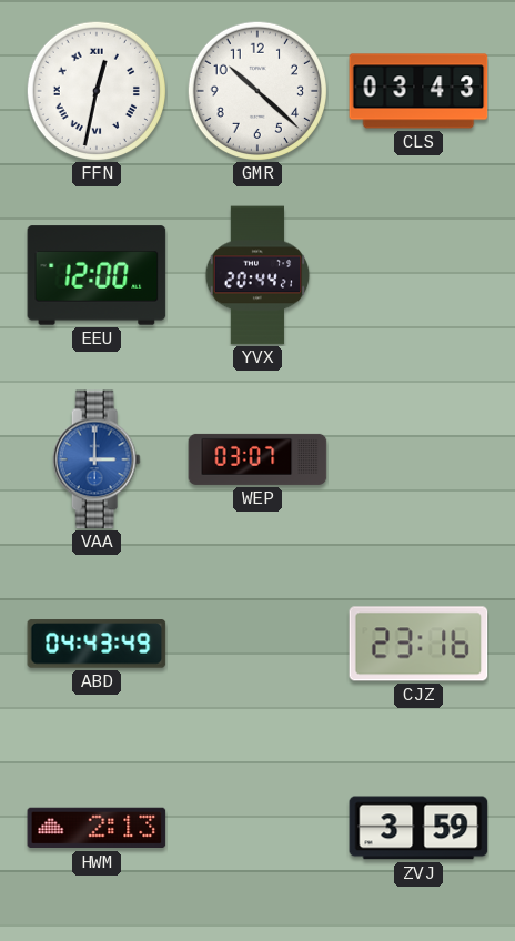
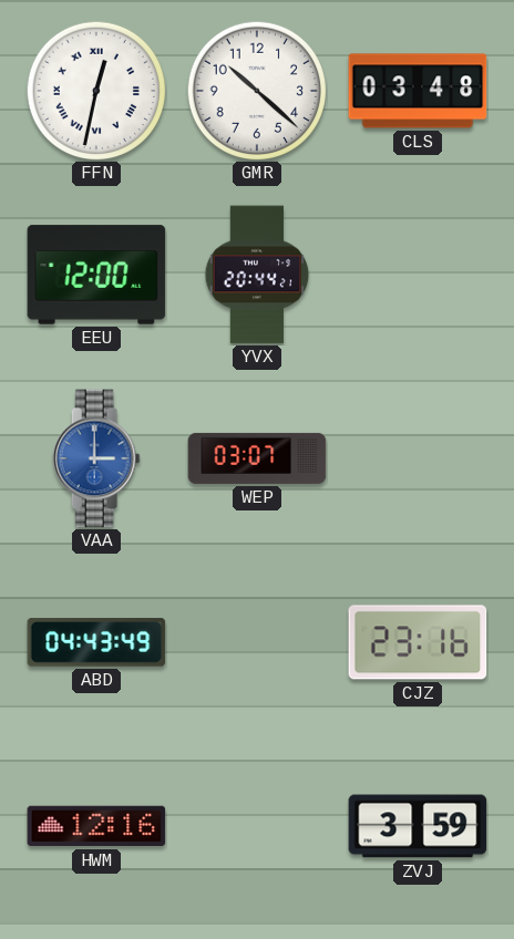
CLS: 03:43 -> 03:48 (418, 91)
HWM: 2:13 -> 12:16 (96, 826)
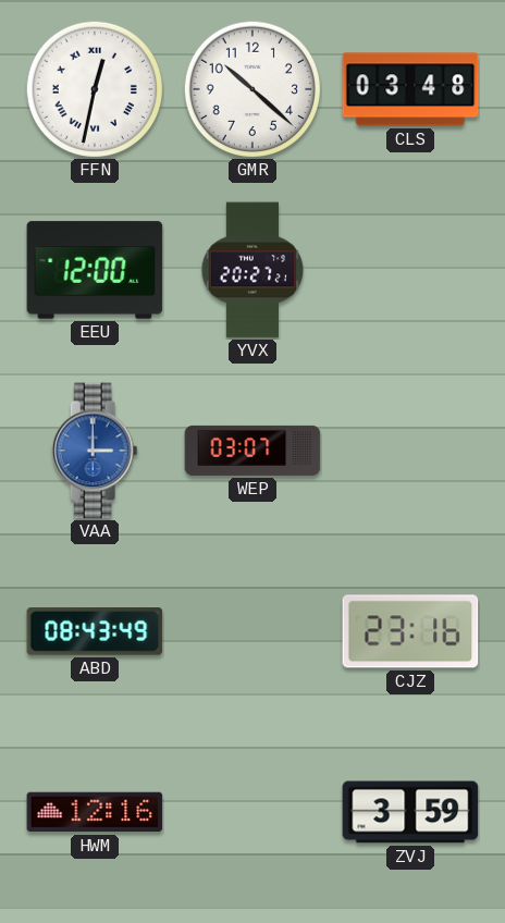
YVX: 20:44 -> 20:27 (253, 270)
ABD: 04:43 -> 08:43 (95, 631)
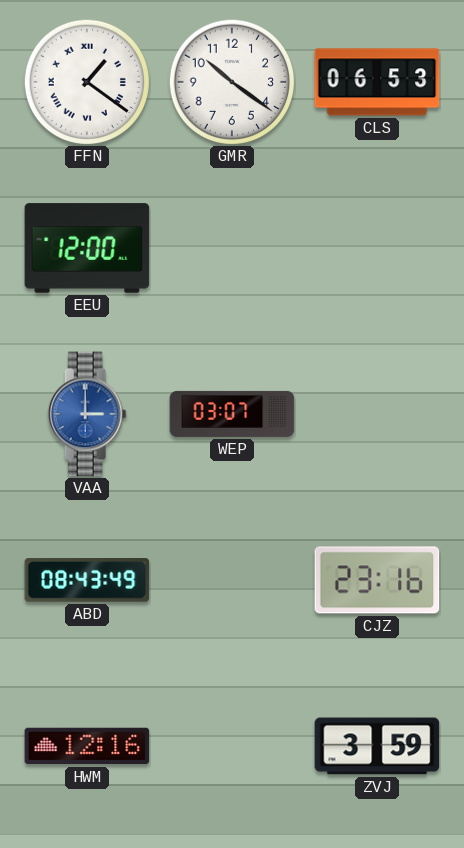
FFN: 12:32 -> 1:21 (86, 81)
GMR: 10:22 -> 10:21 (231, 81)
CLS: 03:48 -> 06:53 (377, 82)
YVX: 20:27 -> none (253, 270)
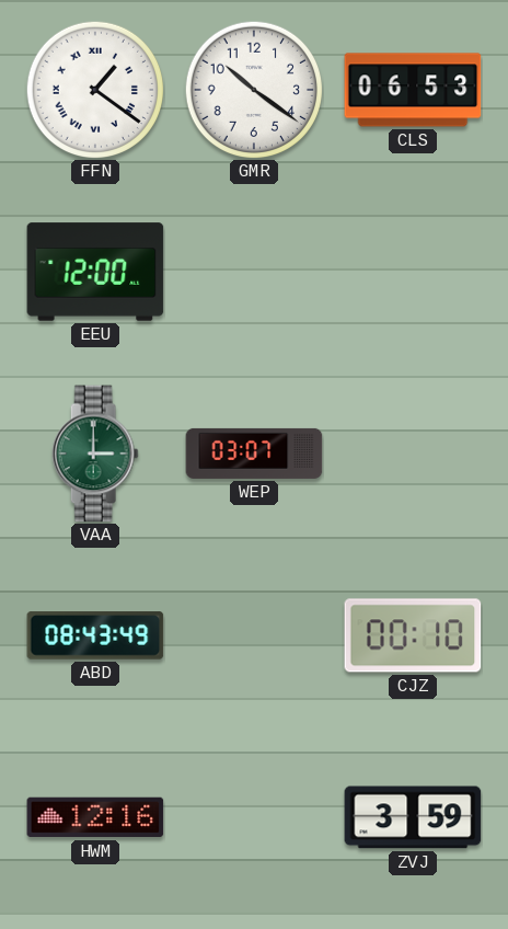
VAA dial: blue -> green (95, 454)
CJZ: 23:16 -> 00:10 (413, 635)
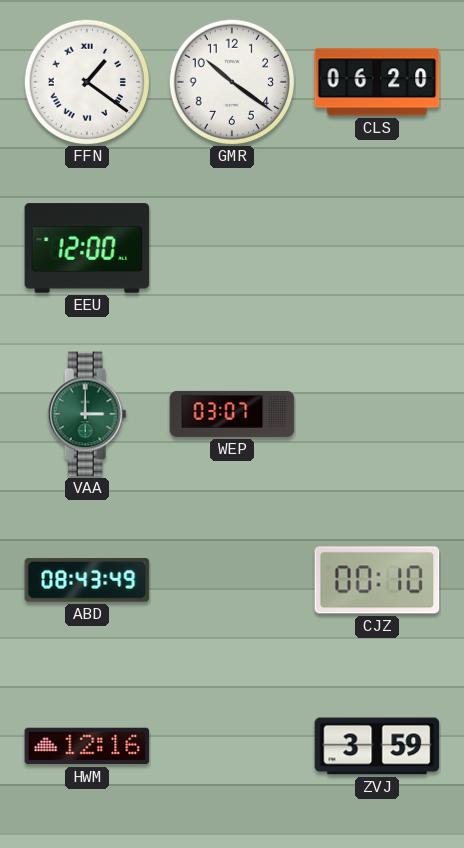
CLS: 06:53 -> 06:20 (377, 82)
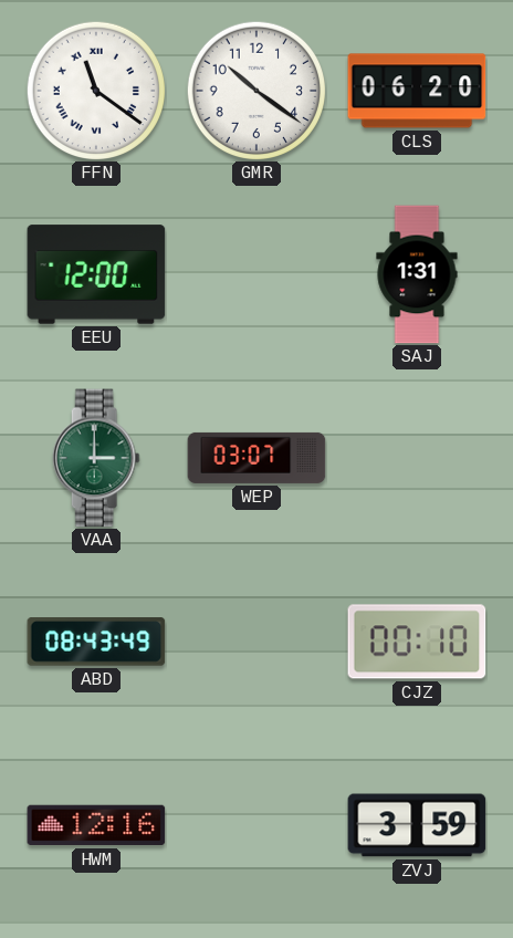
FFN: 1:21 -> 11:21 (95, 90)
SAJ: none -> 1:31 (417, 274)
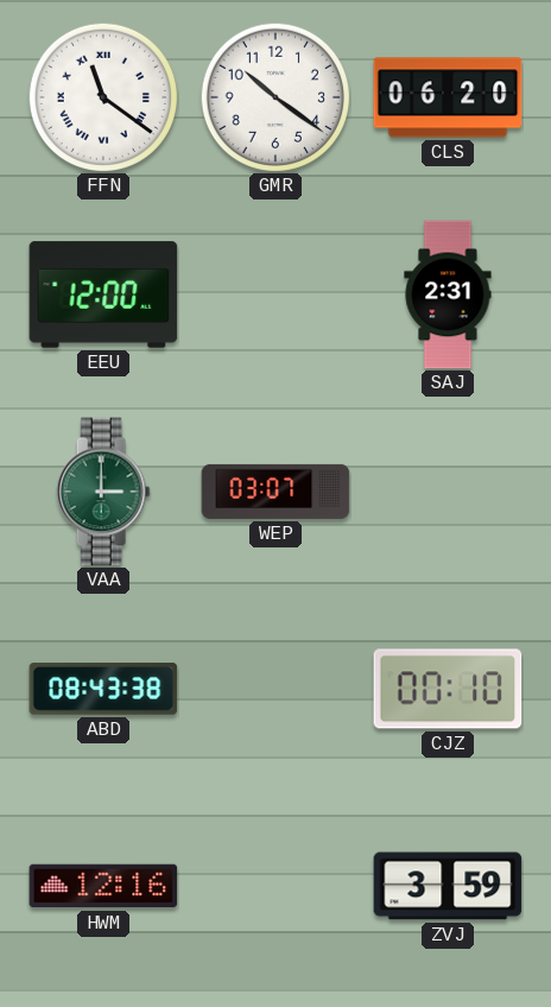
SAJ: 1:31 -> 2:31 (448, 294)
ABD: 08:43:49 -> 08:43:38 (103, 689)
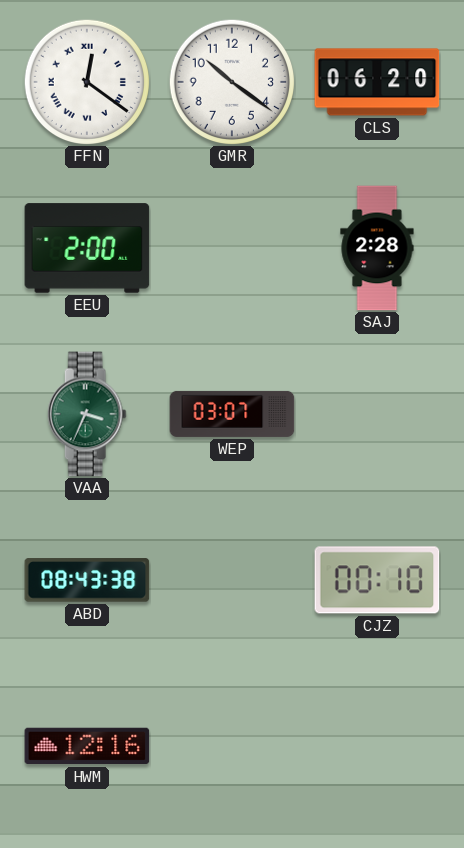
FFN: 11:21 -> 12:21 (86, 81)
EEU: 12:00 -> 2:00 (87, 248)
SAJ: 2:31 -> 2:28 (377, 248)
VAA: 3:00 -> 3:34 (87, 414)
ZVJ: 3:59 -> none (448, 886)
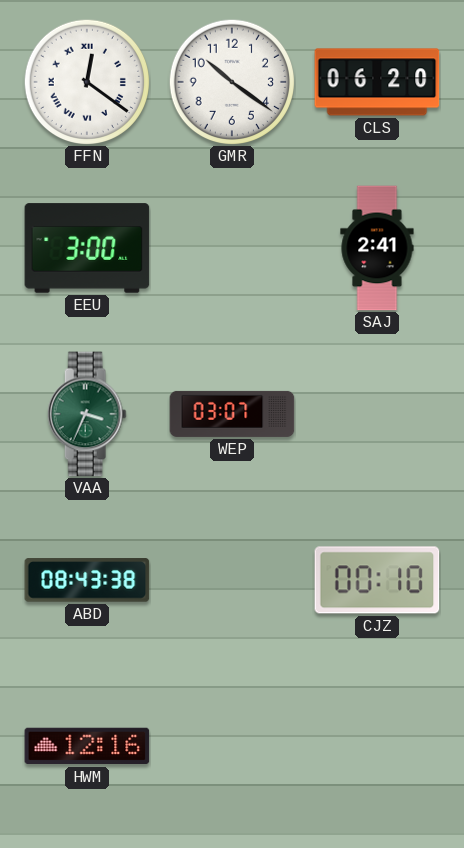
EEU: 2:00 -> 3:00 (87, 248)
SAJ: 2:28 -> 2:41 (377, 248)
